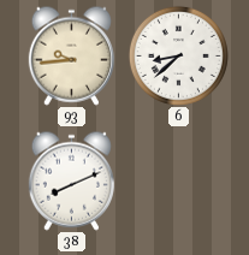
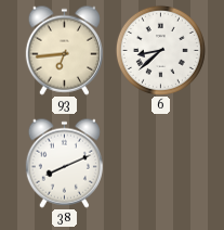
93: 9:44 -> 6:44 (64, 50)
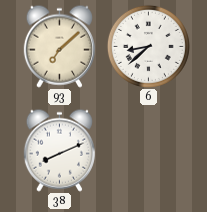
93: 6:44 -> 7:08 (59, 46)
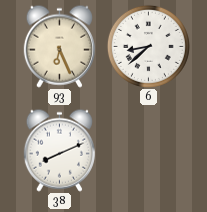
93: 7:08 -> 6:26 (59, 46)
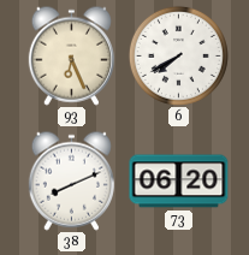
6: 8:38 -> 7:40 (178, 55)
73: none -> 06:20 (179, 182)
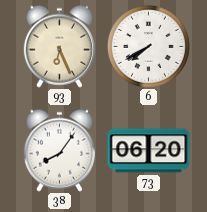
38: 8:11 -> 8:06 (59, 150)
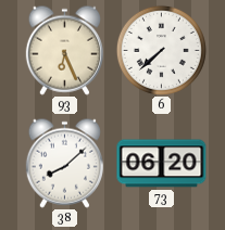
6: 7:40 -> 7:38 (161, 50)
38: 8:06 -> 8:08 (64, 163)
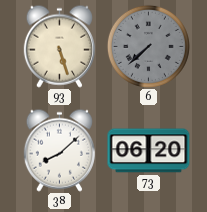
93: 6:26 -> 5:27 (59, 46)
6 dial: white -> grey (148, 46)
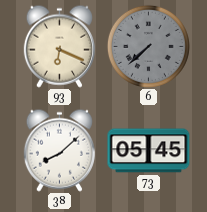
93: 5:27 -> 6:19 (59, 46)
73: 06:20 -> 05:45 (149, 151)
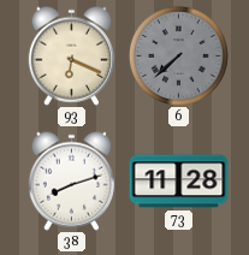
38: 8:08 -> 8:12 (71, 180)
73: 05:45 -> 11:28 (179, 182)
